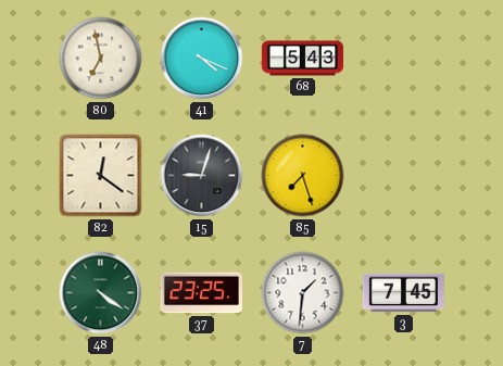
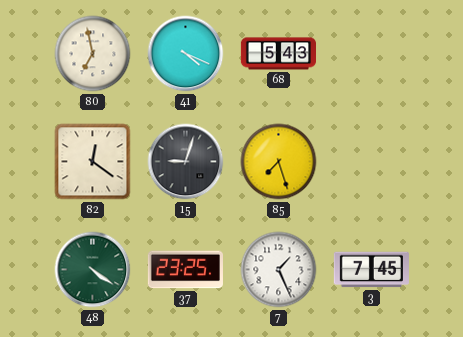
7: 1:31 -> 1:26 (279, 270)
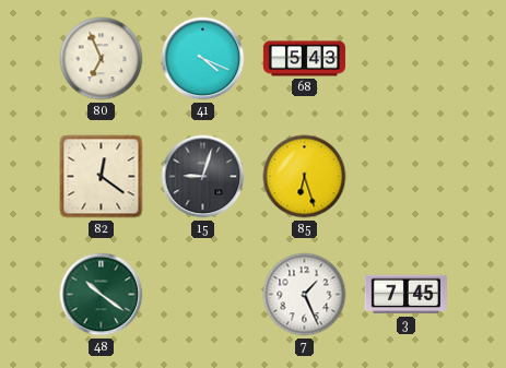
80: 6:58 -> 6:56 (102, 59)
85: 7:27 -> 6:27 (305, 177)
48: 4:21 -> 10:21 (102, 295)
37: 23:25 -> none (185, 270)
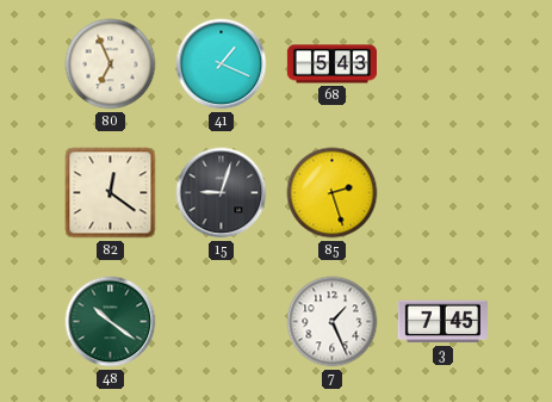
41: 4:19 -> 1:19 (222, 64)
85: 6:27 -> 2:27 (333, 193)
